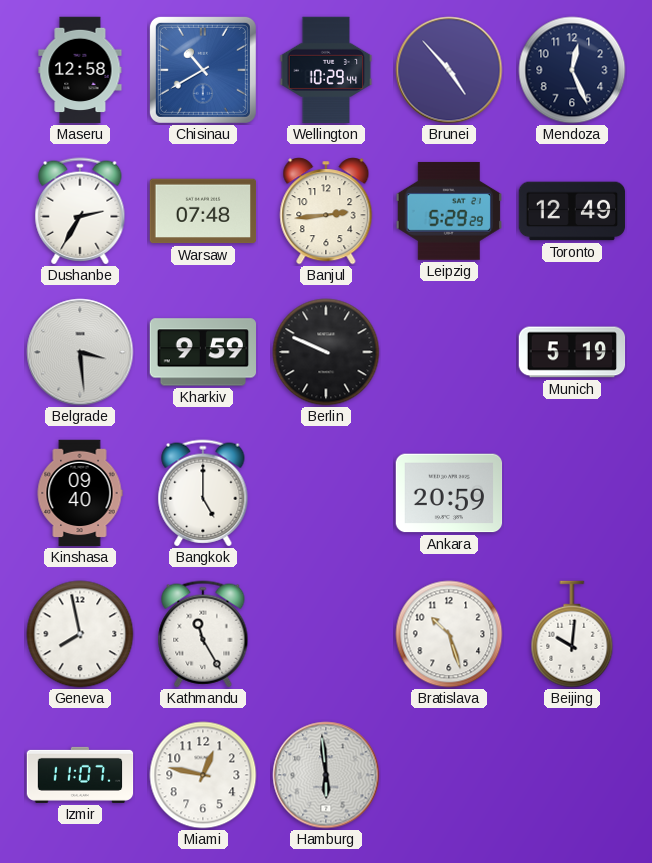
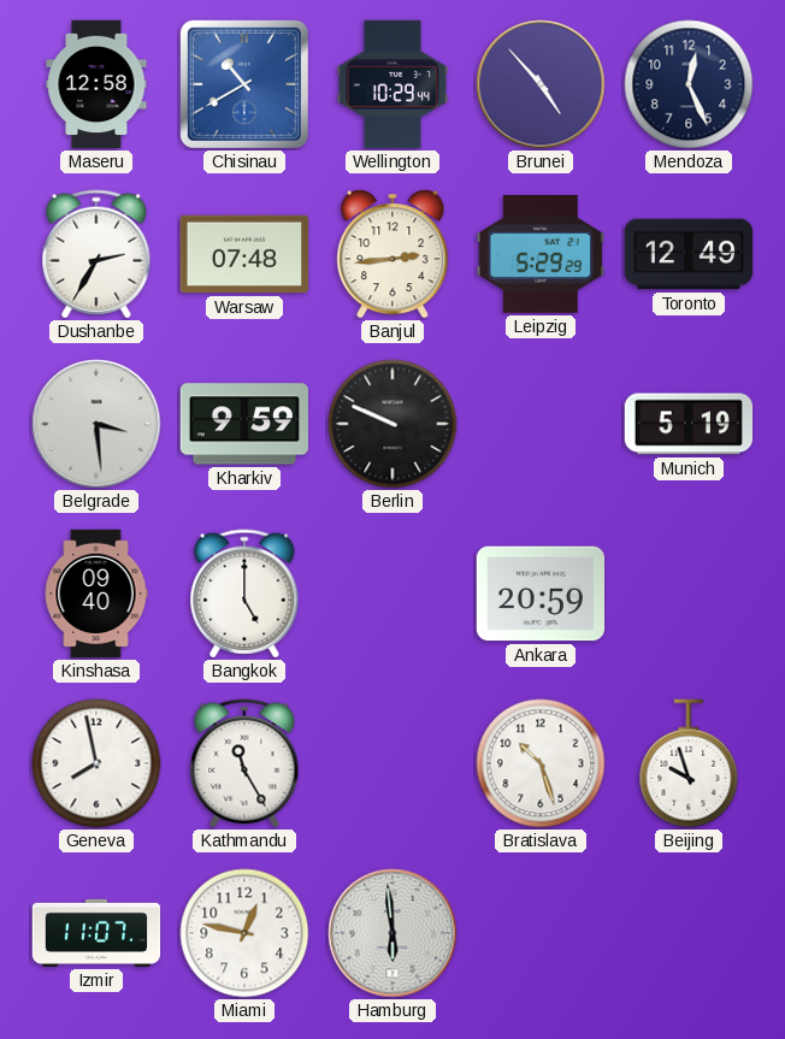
Beijing: 10:01 -> 9:57 (689, 763)
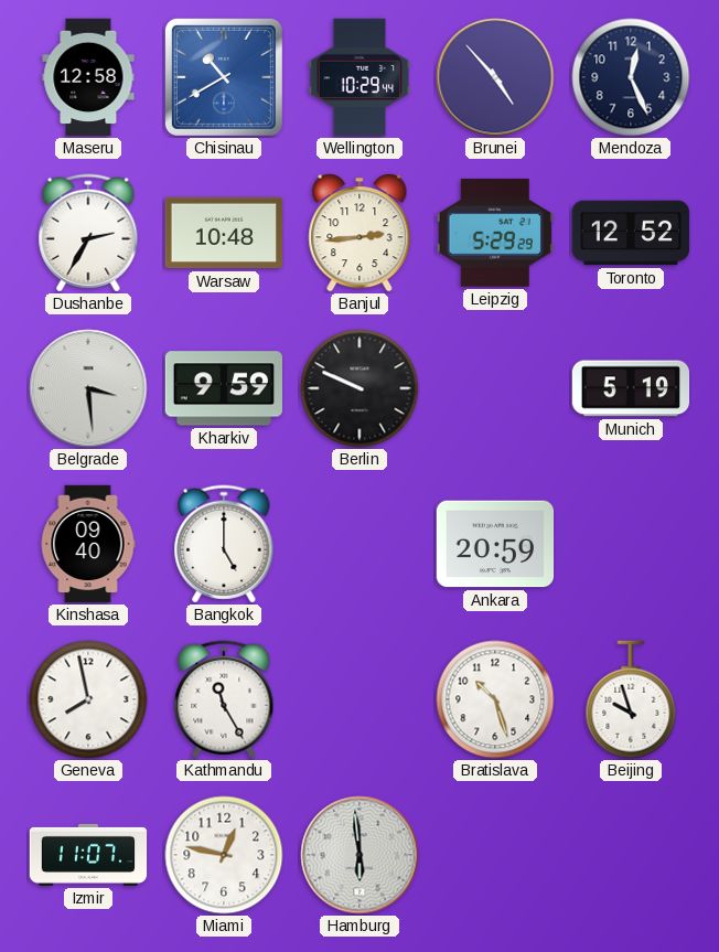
Warsaw: 07:48 -> 10:48 (224, 233)
Toronto: 12:49 -> 12:52 (631, 233)
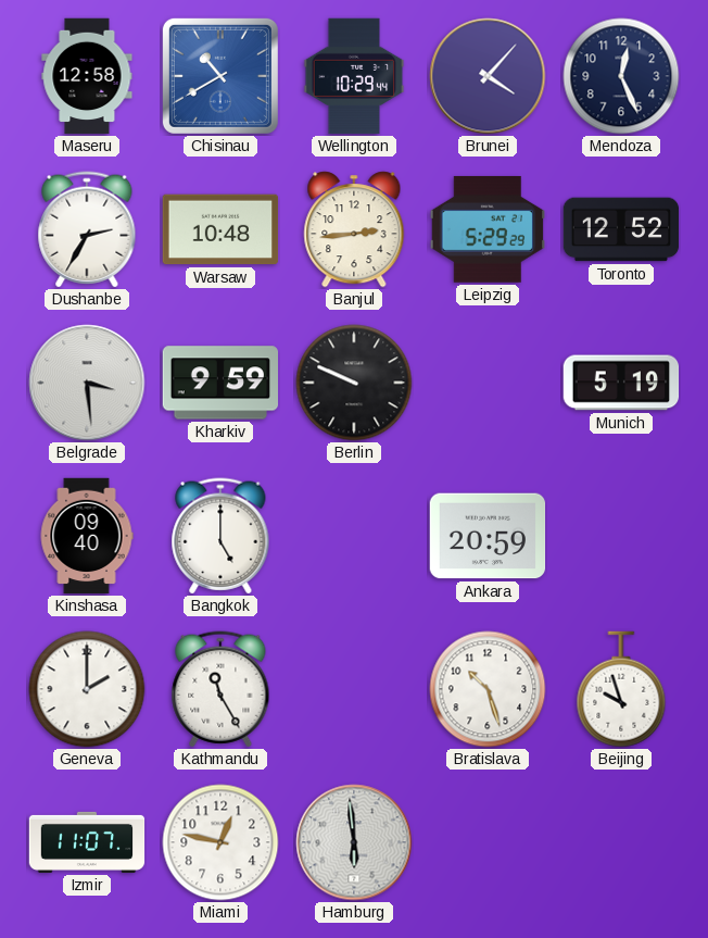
Brunei: 4:53 -> 4:07 (488, 76)
Geneva: 7:58 -> 2:00 (87, 689)
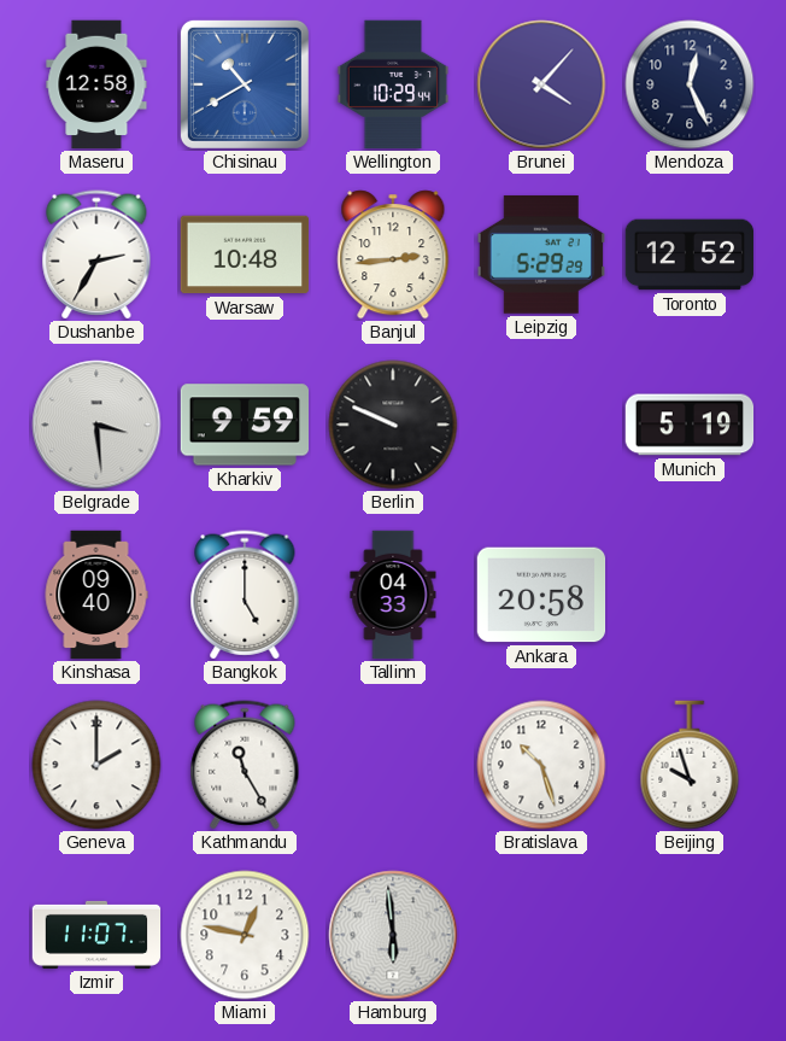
Tallinn: none -> 04:33 (393, 595)
Ankara: 20:59 -> 20:58 (541, 595)
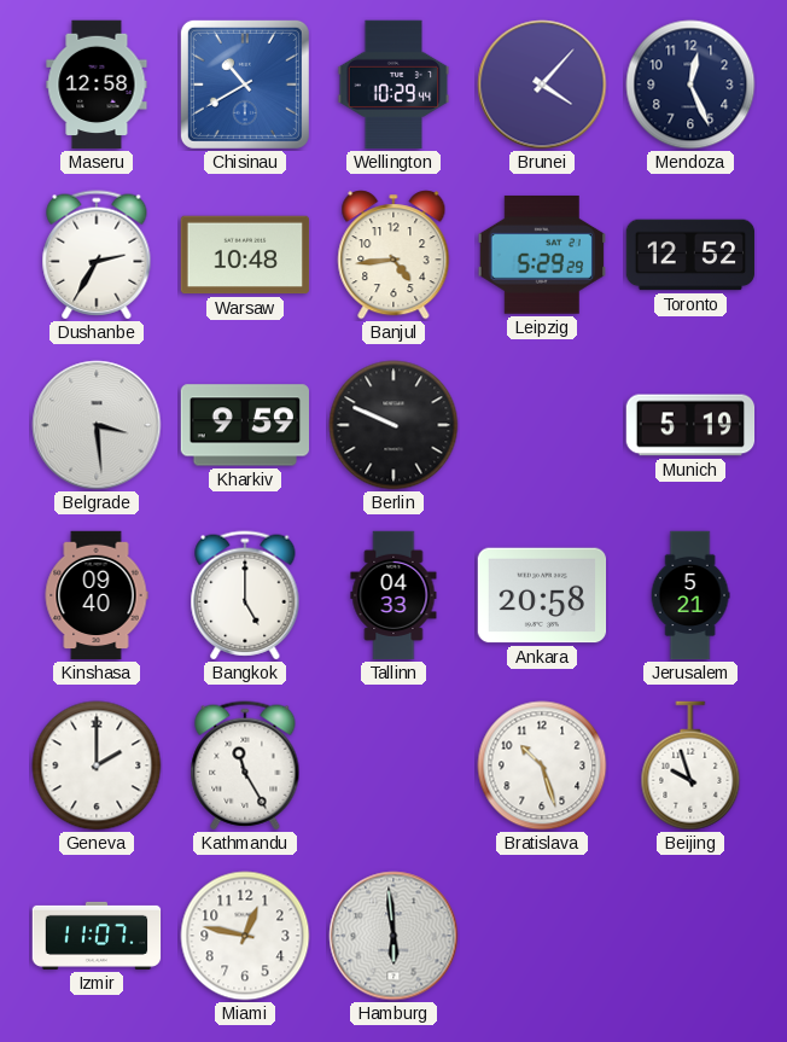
Banjul: 2:44 -> 4:44 (393, 255)
Jerusalem: none -> 5:21 (690, 595)
